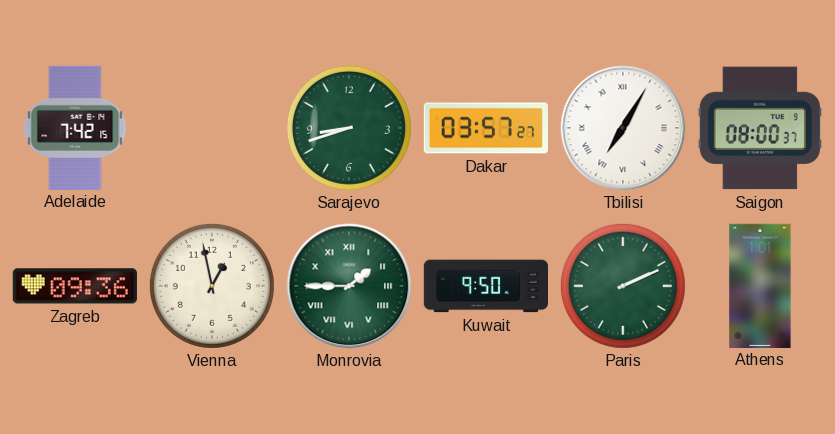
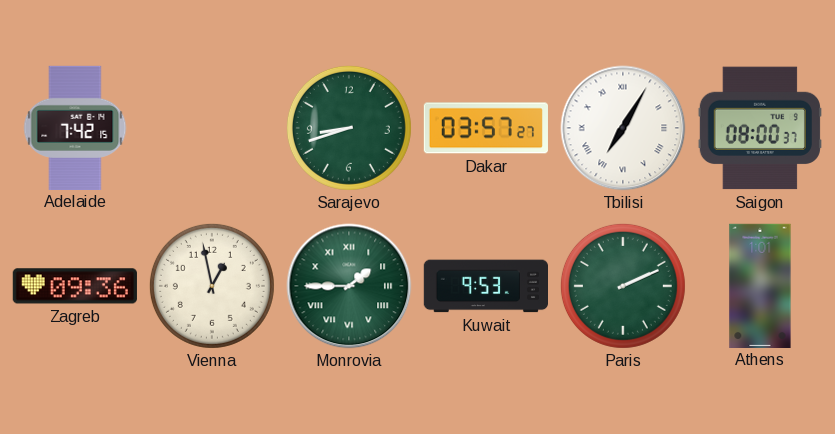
Kuwait: 9:50 -> 9:53 (485, 286)
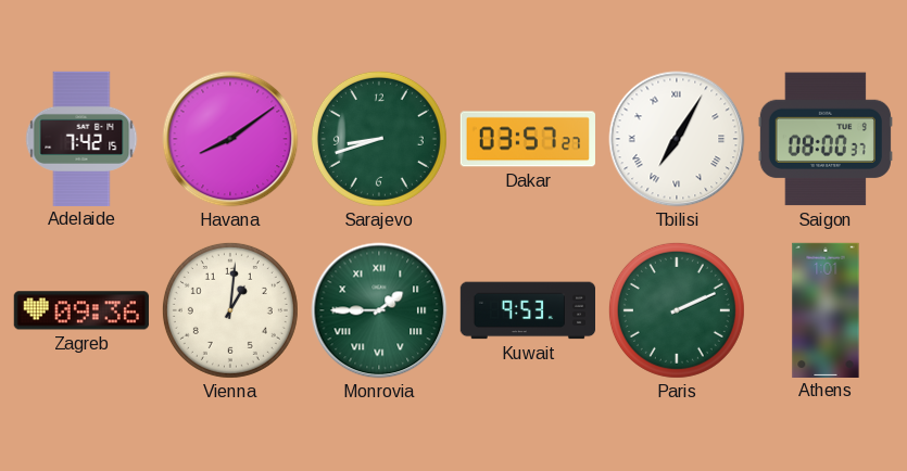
Havana: none -> 8:09 (230, 139)
Vienna: 12:58 -> 1:01 (230, 310)
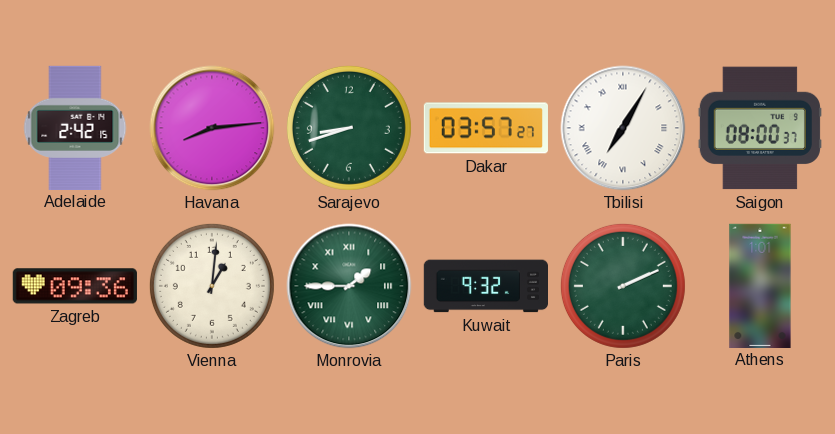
Adelaide: 7:42 -> 2:42 (75, 127)
Havana: 8:09 -> 8:14 (212, 128)
Kuwait: 9:53 -> 9:32 (485, 286)
